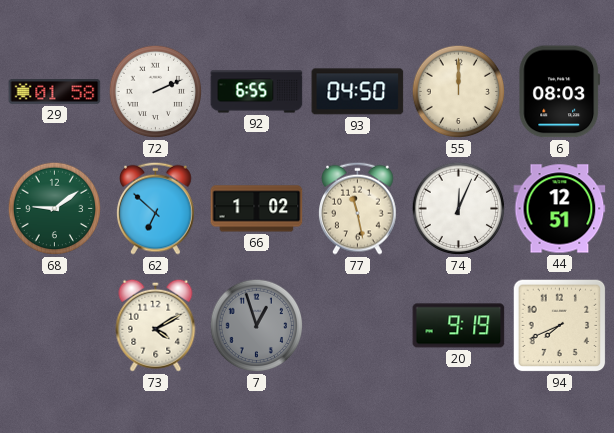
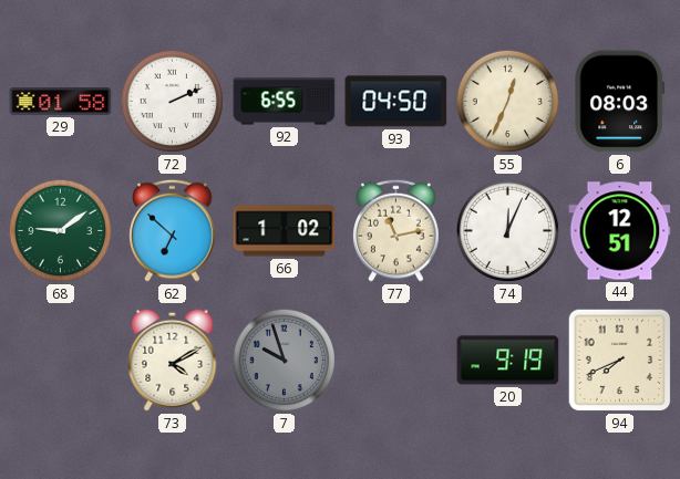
55: 12:00 -> 12:34 (508, 102)
77: 11:28 -> 11:13 (396, 230)
7: 12:57 -> 9:57 (285, 361)
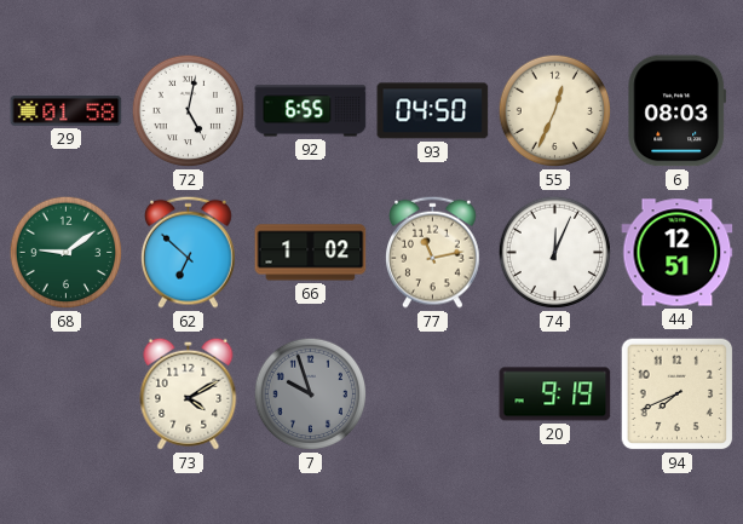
72: 2:11 -> 5:02 (189, 111)
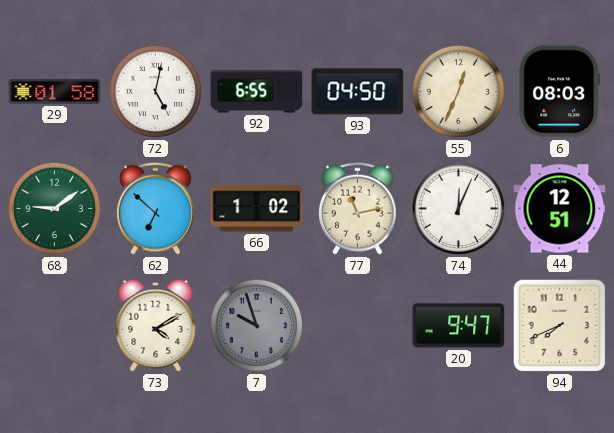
20: 9:19 -> 9:47 (459, 326)
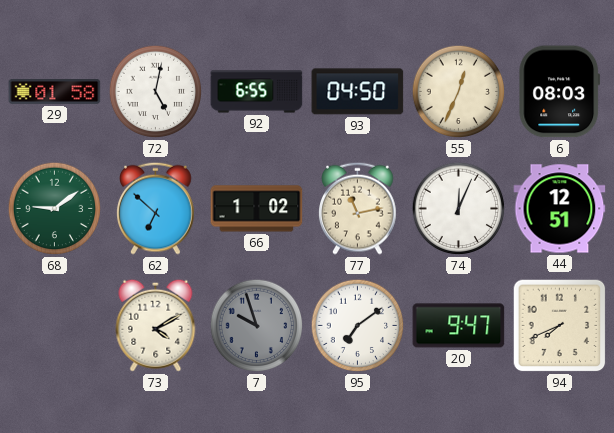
95: none -> 7:09 (358, 326)
